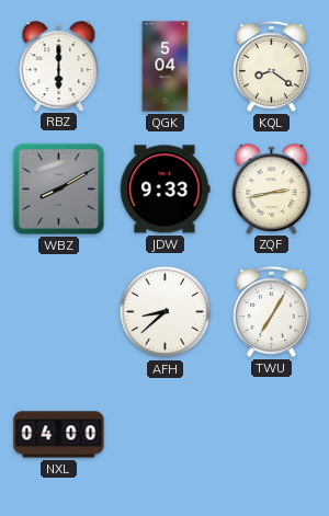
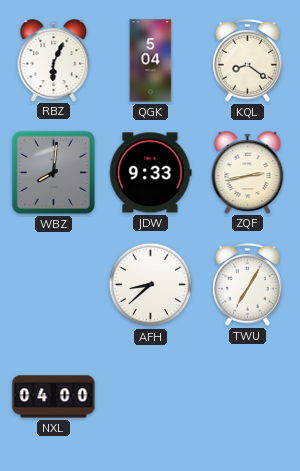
RBZ: 6:00 -> 6:04 (54, 60)
WBZ: 8:10 -> 8:01 (53, 172)
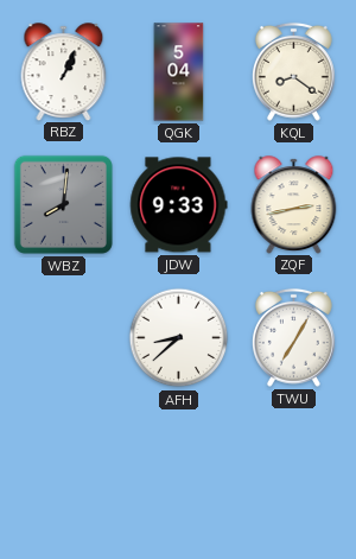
RBZ: 6:04 -> 1:04 (64, 71)
NXL: 04:00 -> none (54, 397)
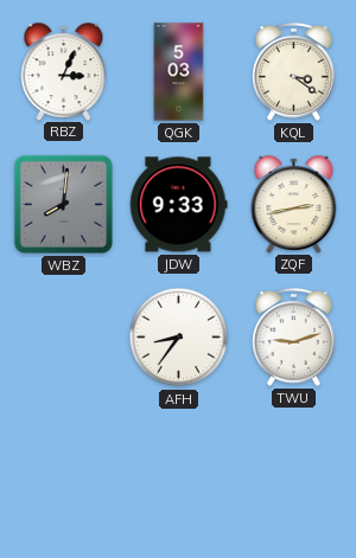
RBZ: 1:04 -> 3:04 (64, 71)
QGK: 5:04 -> 5:03 (179, 72)
KQL: 8:21 -> 3:21 (293, 71)
AFH: 8:38 -> 8:36 (179, 338)
TWU: 7:05 -> 9:12 (293, 336)
